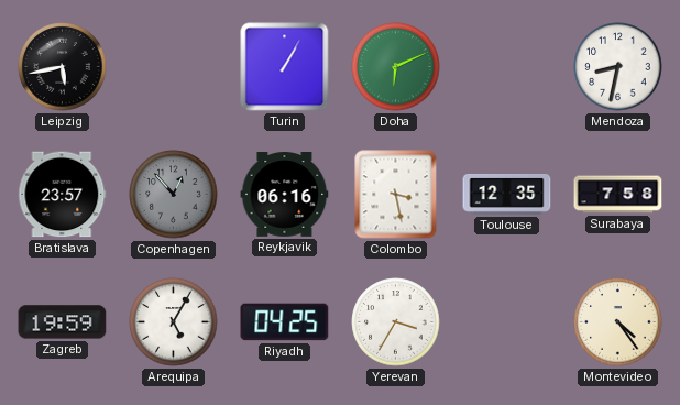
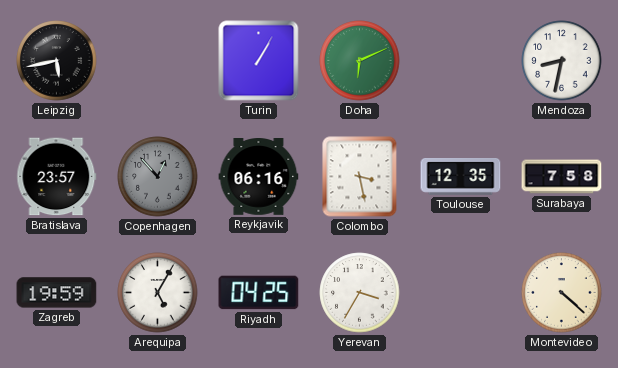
Montevideo: 4:24 -> 4:22 (562, 293)
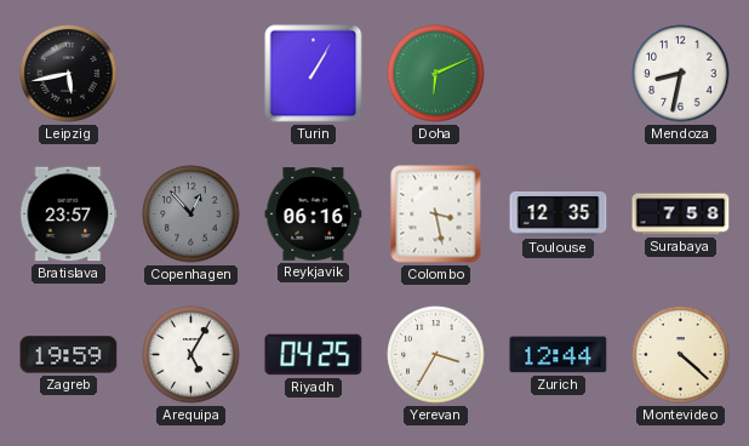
Zurich: none -> 12:44 (559, 355)
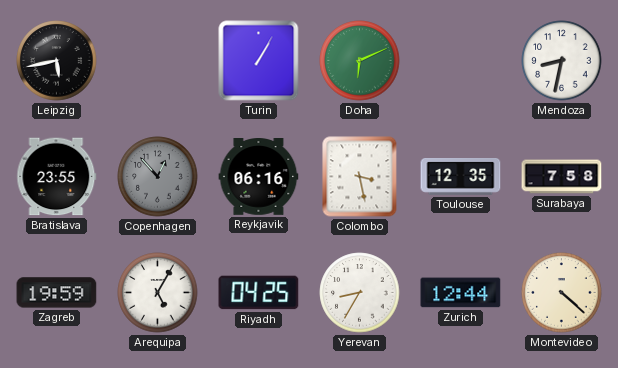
Bratislava: 23:57 -> 23:55 (57, 177)
Yerevan: 3:35 -> 8:35 (360, 293)
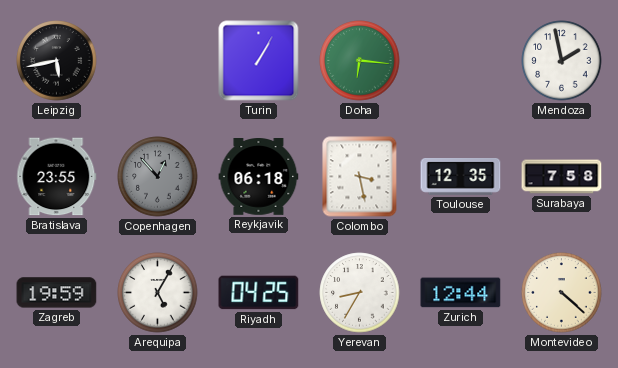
Doha: 6:11 -> 6:16 (360, 61)
Mendoza: 8:32 -> 1:58 (562, 61)
Reykjavik: 06:16 -> 06:18 (259, 177)
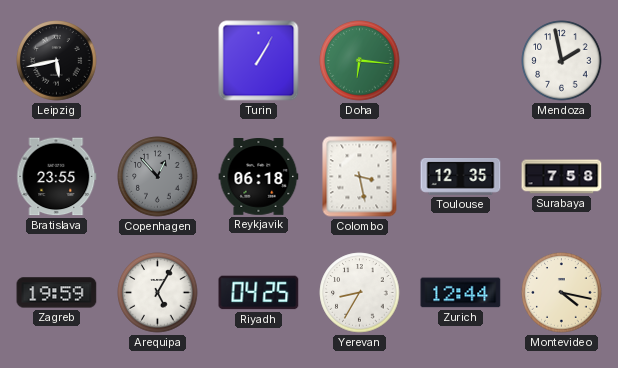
Montevideo: 4:22 -> 4:17 (562, 293)
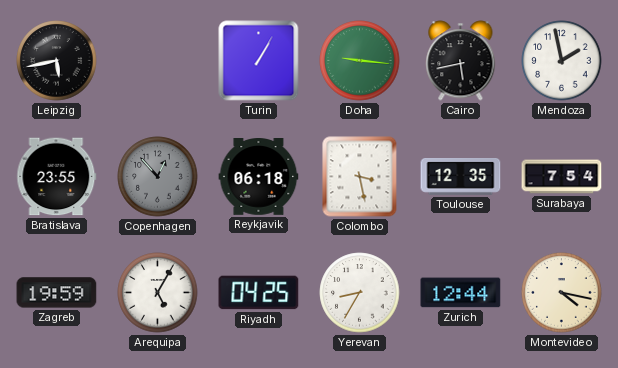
Doha: 6:16 -> 9:16 (360, 61)
Cairo: none -> 5:43 (461, 61)
Surabaya: 7:58 -> 7:54 (562, 177)
